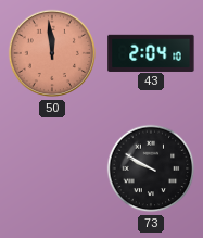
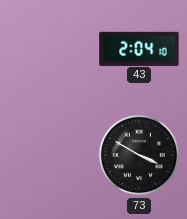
50: 11:59 -> none (52, 53)
73: 9:50 -> 3:50 (139, 155)
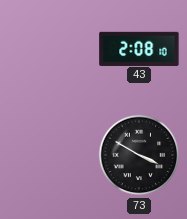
43: 2:04 -> 2:08 (139, 48)
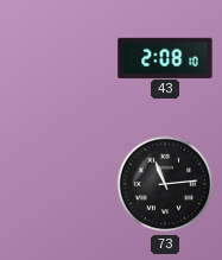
73: 3:50 -> 11:14 (165, 184)
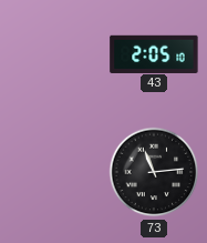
43: 2:08 -> 2:05 (154, 53)
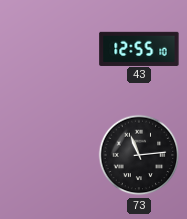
43: 2:05 -> 12:55 (139, 48)
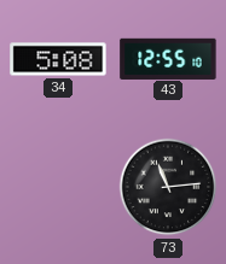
34: none -> 5:08 (58, 59)
